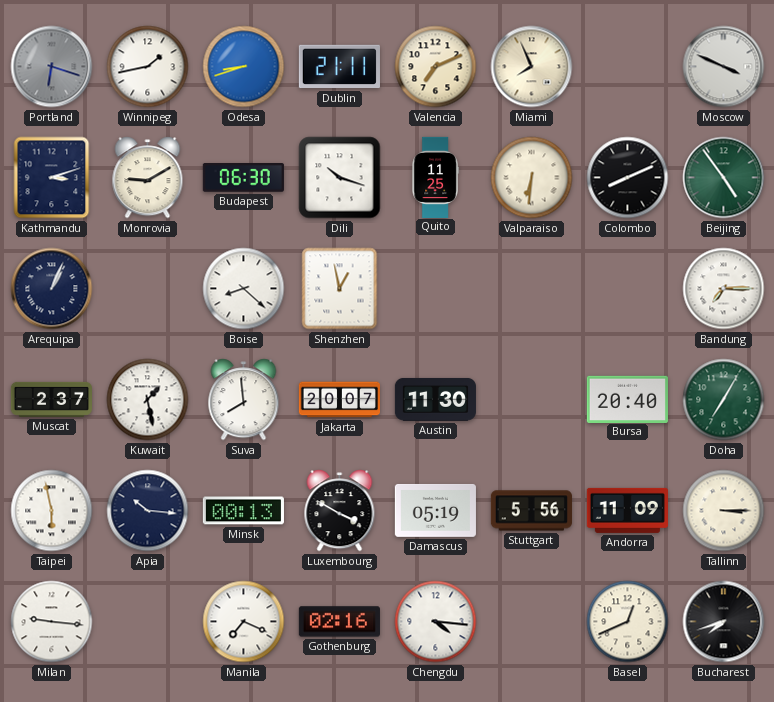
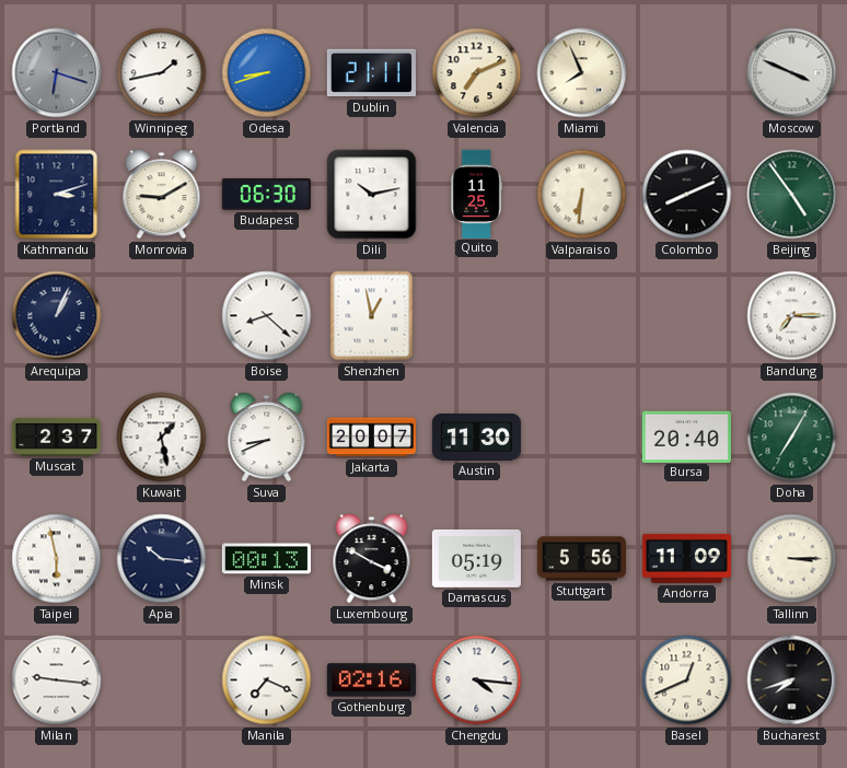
Dili: 10:18 -> 10:13 (372, 195)
Suva: 7:59 -> 8:41 (267, 438)
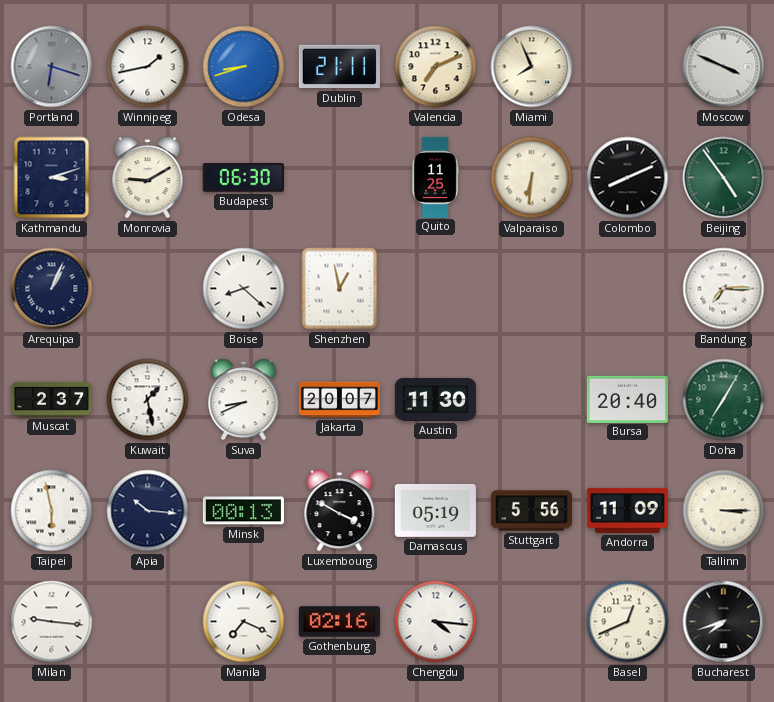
Dili: 10:13 -> none (372, 195)
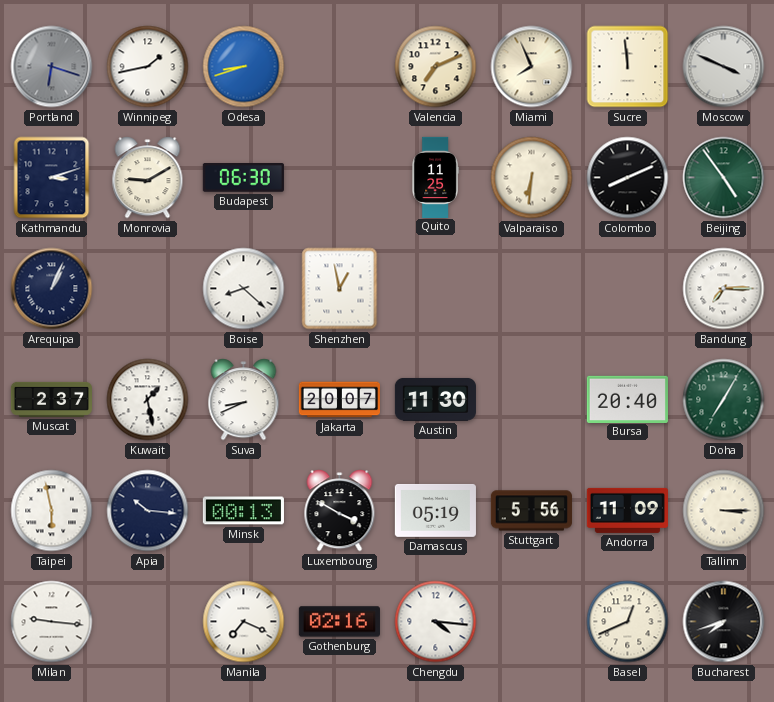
Dublin: 21:11 -> none (339, 67)
Sucre: none -> 11:59 (628, 67)
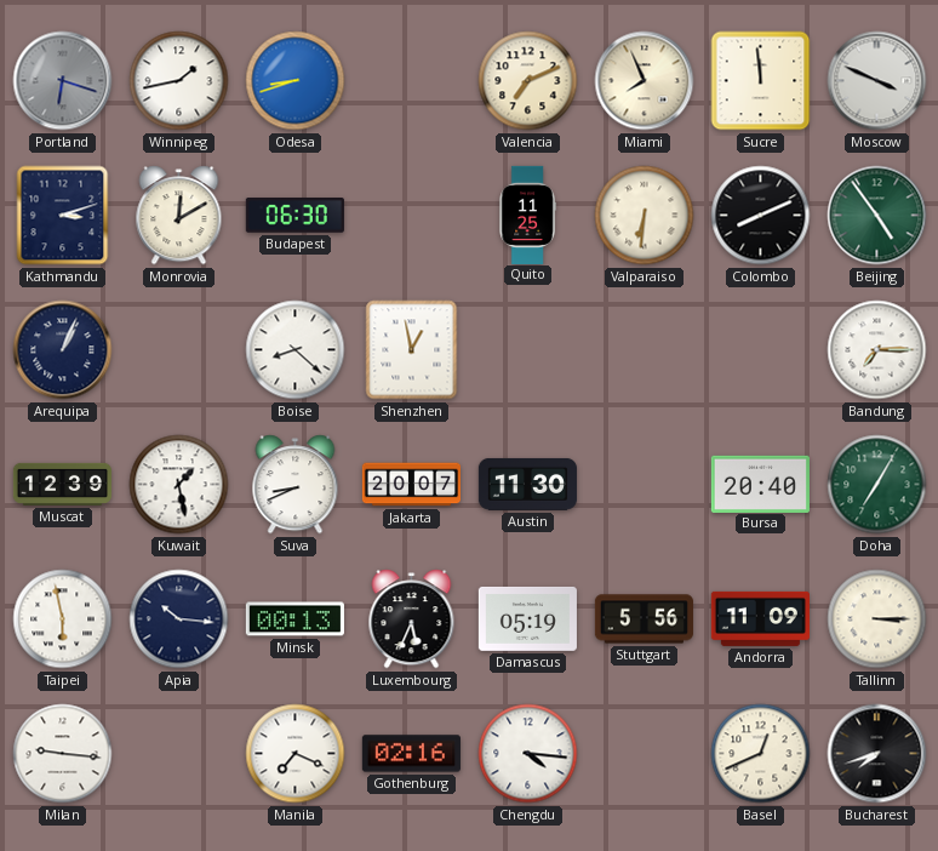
Monrovia: 9:10 -> 12:10 (179, 216)
Muscat: 2:37 -> 12:39 (62, 484)
Luxembourg: 3:50 -> 5:34 (412, 619)
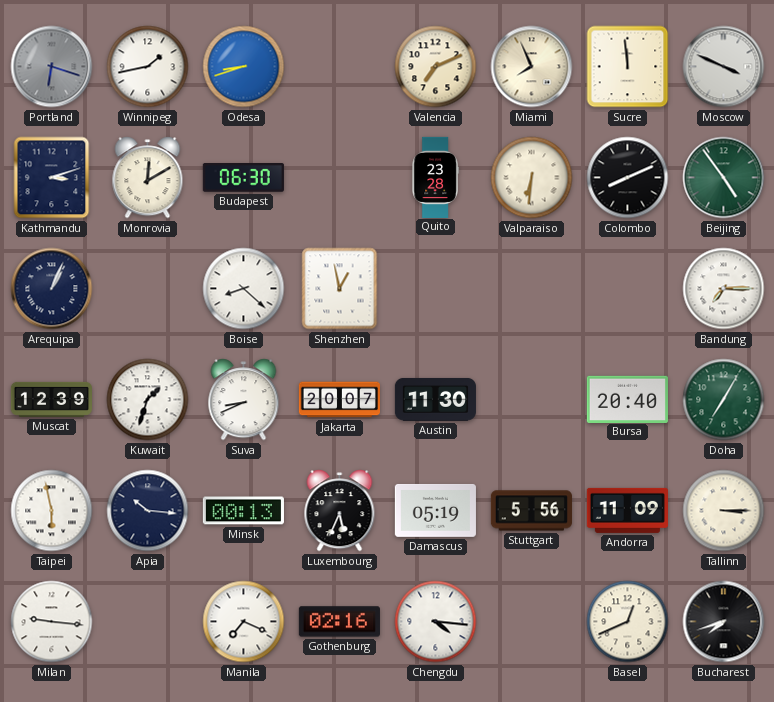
Quito: 11:25 -> 23:28 (435, 177)
Kuwait: 1:28 -> 1:33 (148, 400)
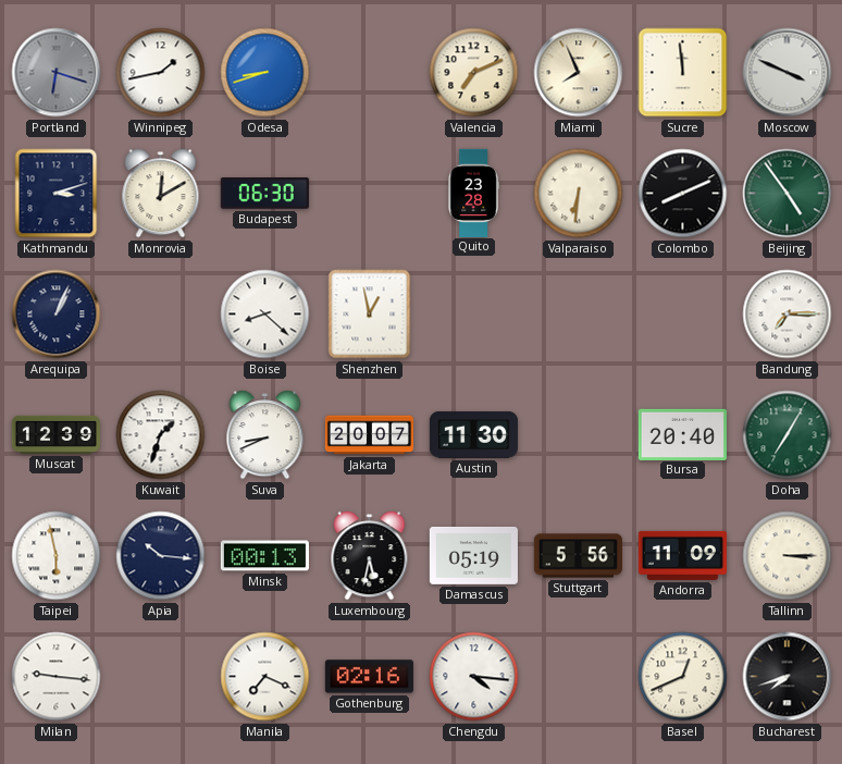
Luxembourg: 5:34 -> 5:32 (370, 556)
